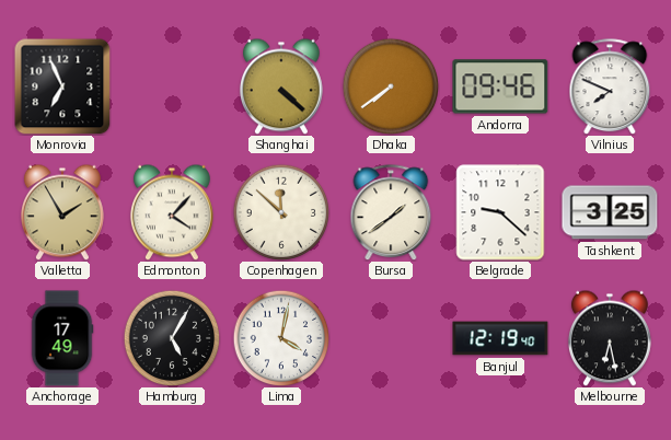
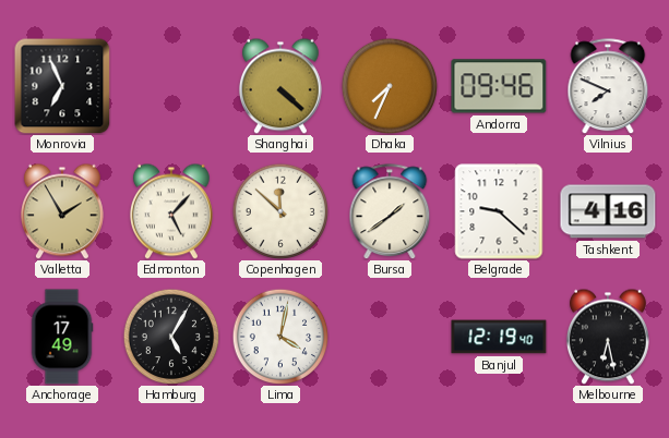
Dhaka: 7:39 -> 7:34 (390, 86)
Edmonton: 4:07 -> 5:07 (171, 211)
Tashkent: 3:25 -> 4:16 (608, 211)
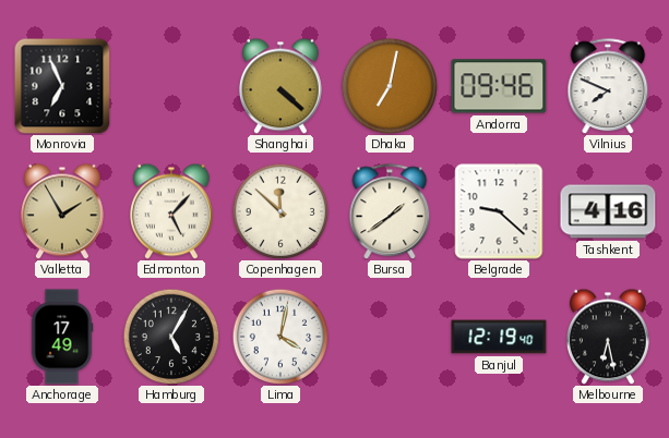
Dhaka: 7:34 -> 7:02 (390, 86)
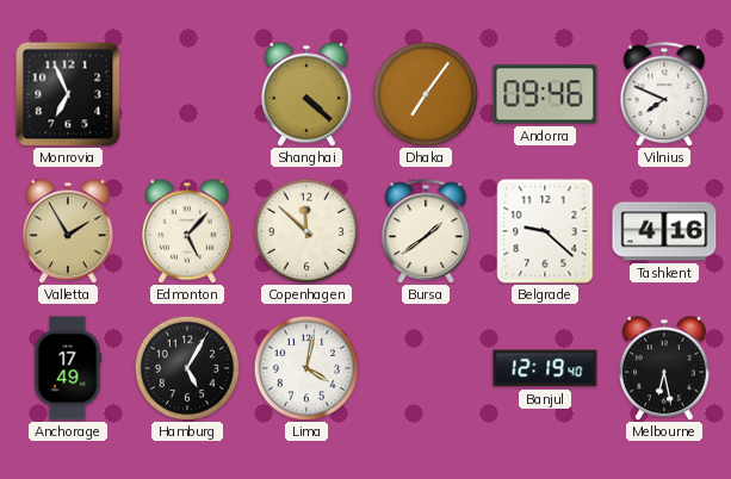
Dhaka: 7:02 -> 7:06 (426, 94)
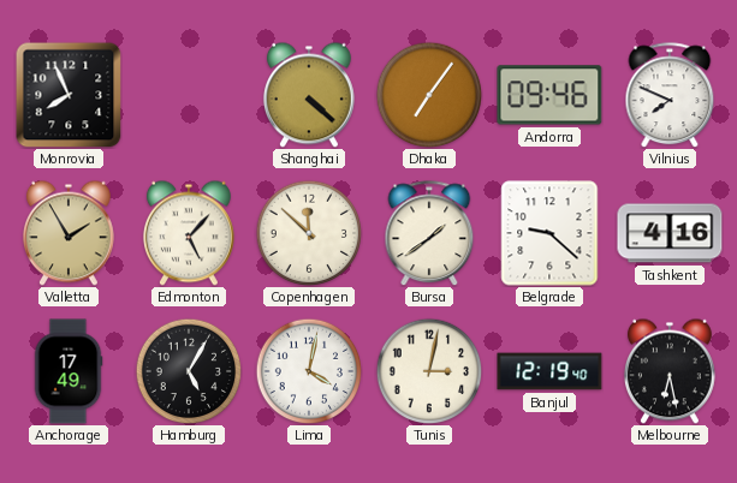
Monrovia: 6:56 -> 7:56 (69, 95)
Tunis: none -> 3:02 (429, 371)
